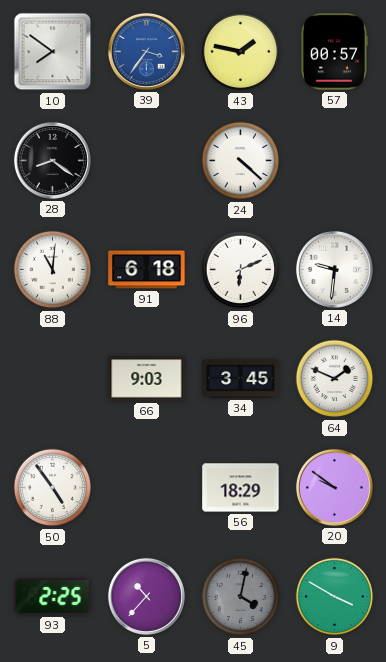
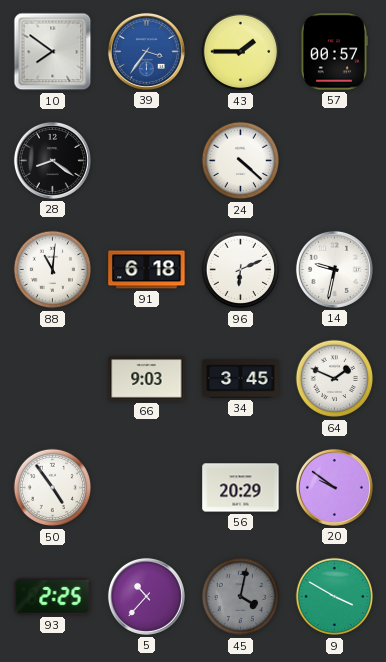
43: 1:47 -> 1:45 (241, 52)
14: 9:31 -> 9:32 (334, 269)
56: 18:29 -> 20:29 (241, 488)
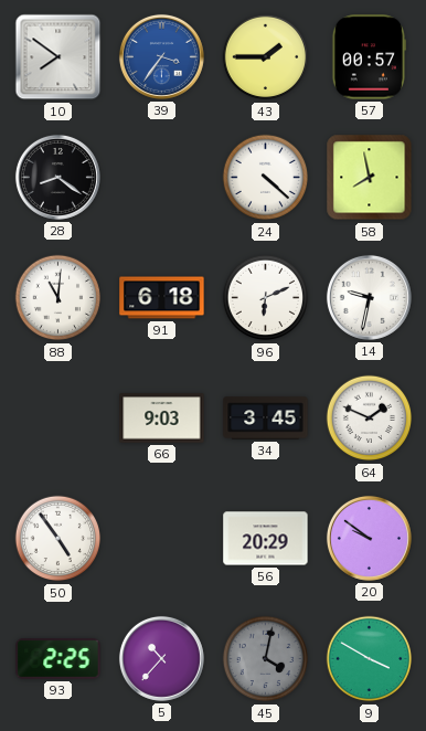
58: none -> 7:58 (370, 178)
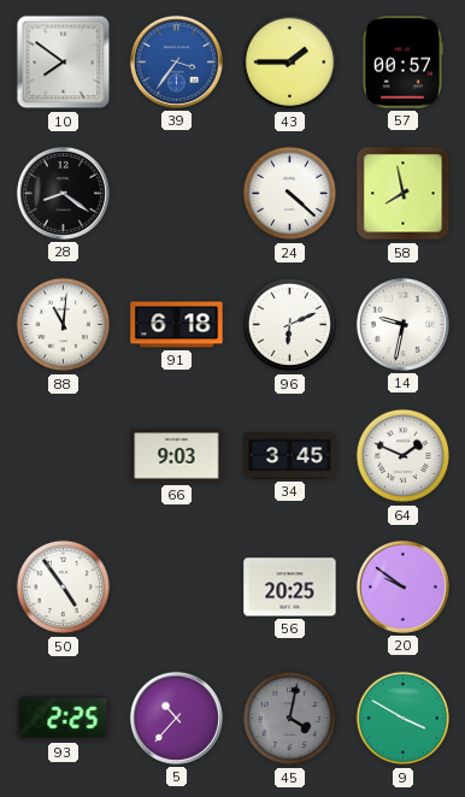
56: 20:29 -> 20:25 (290, 588)
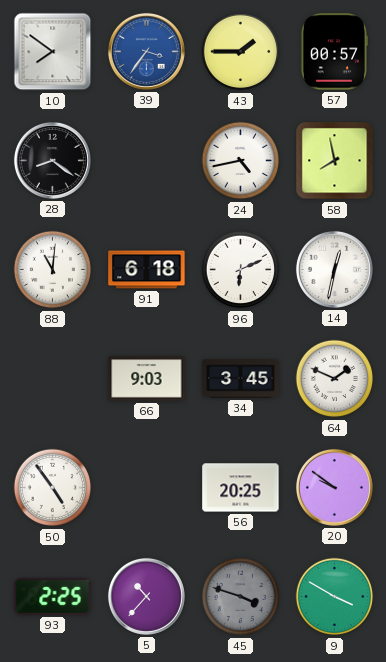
24: 4:22 -> 4:43 (241, 161)
14: 9:32 -> 12:32 (334, 269)
45: 4:02 -> 3:48 (241, 597)
